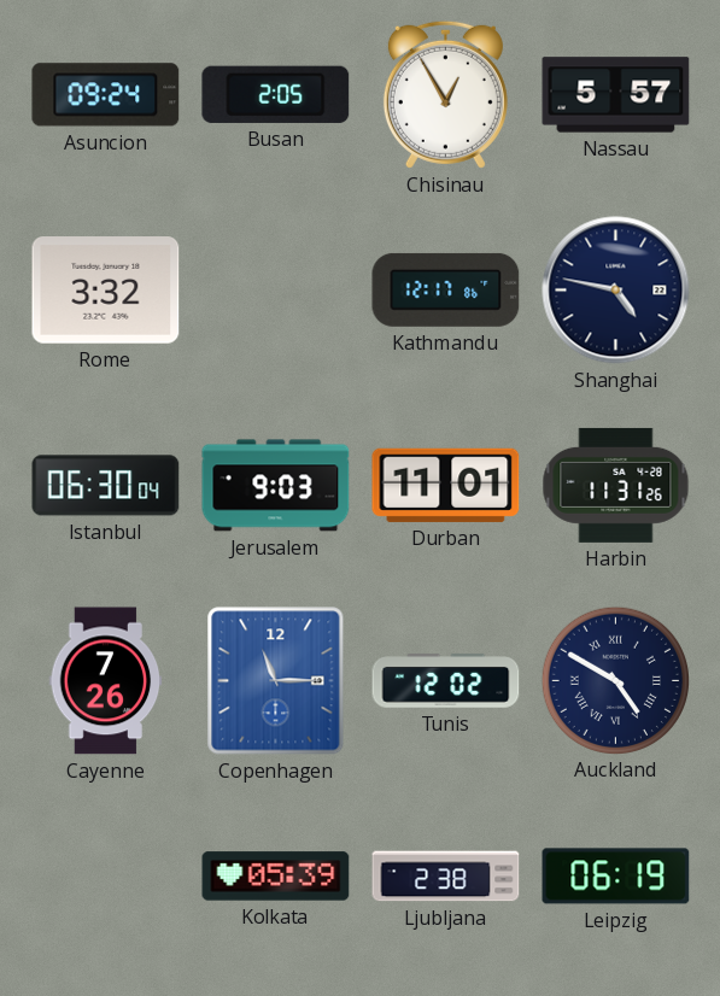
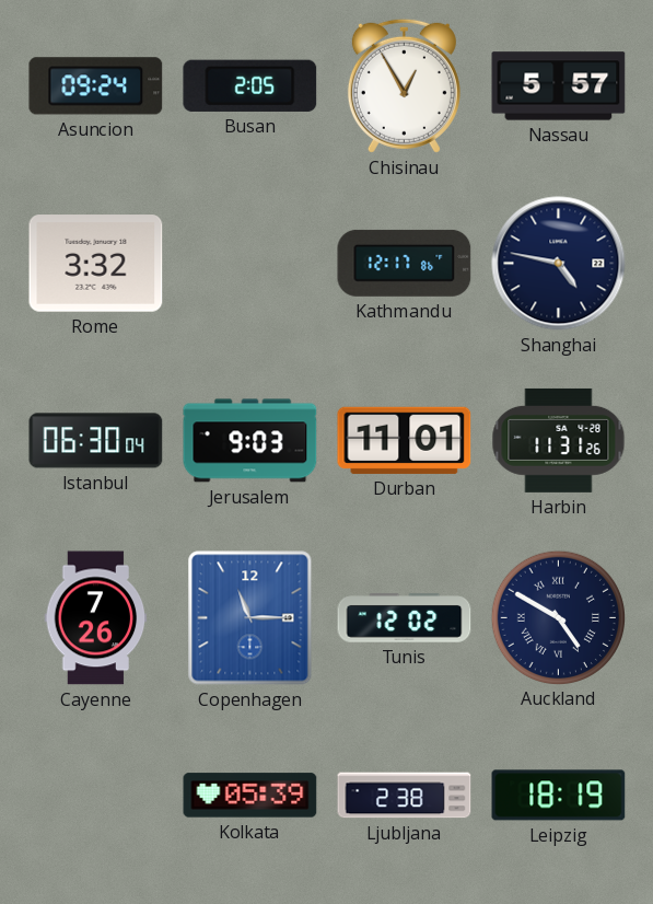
Leipzig: 06:19 -> 18:19 (559, 796)
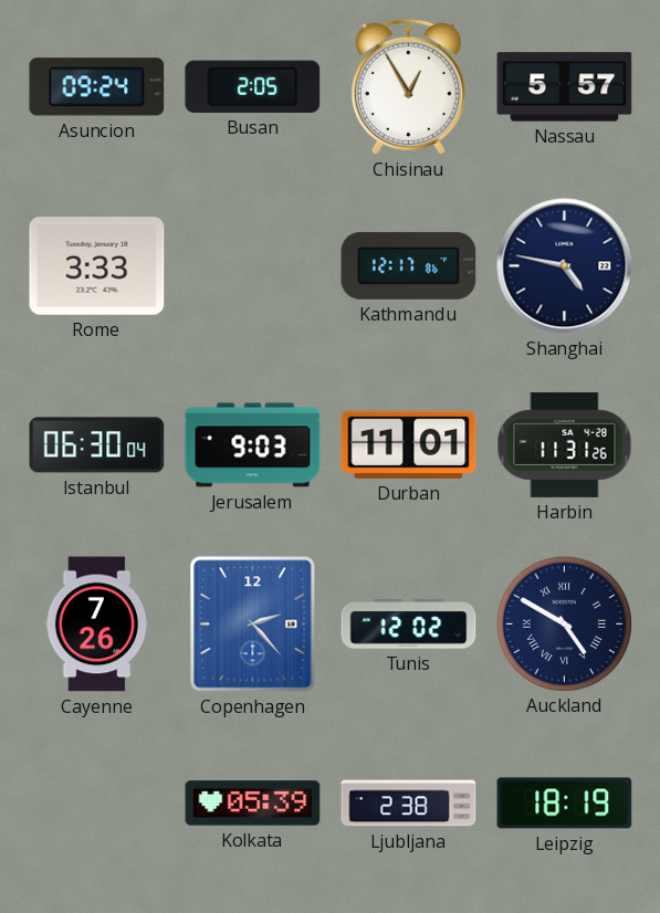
Rome: 3:32 -> 3:33 (97, 266)
Copenhagen: 11:15 -> 2:23 (253, 625)
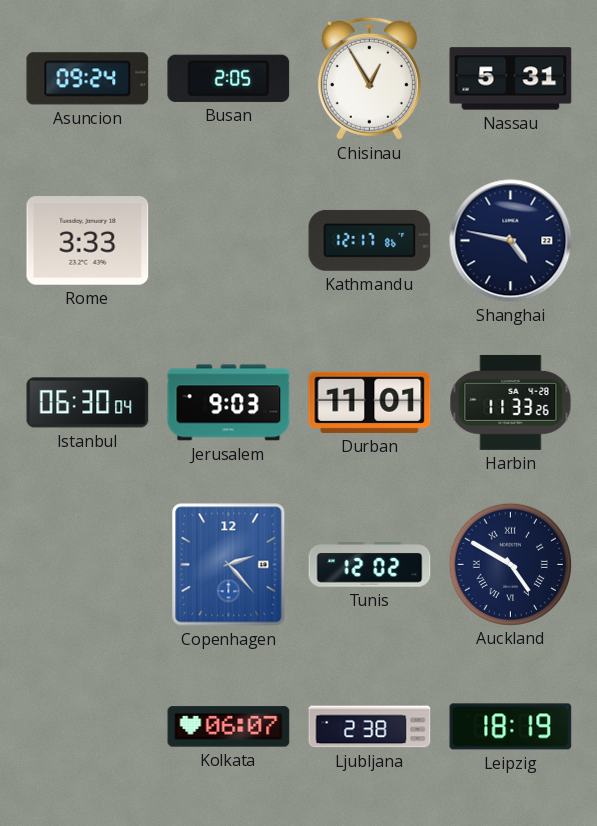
Nassau: 5:57 -> 5:31 (511, 79)
Harbin: 11:31 -> 11:33 (511, 402)
Cayenne: 7:26 -> none (97, 625)
Kolkata: 05:39 -> 06:07 (229, 727)
